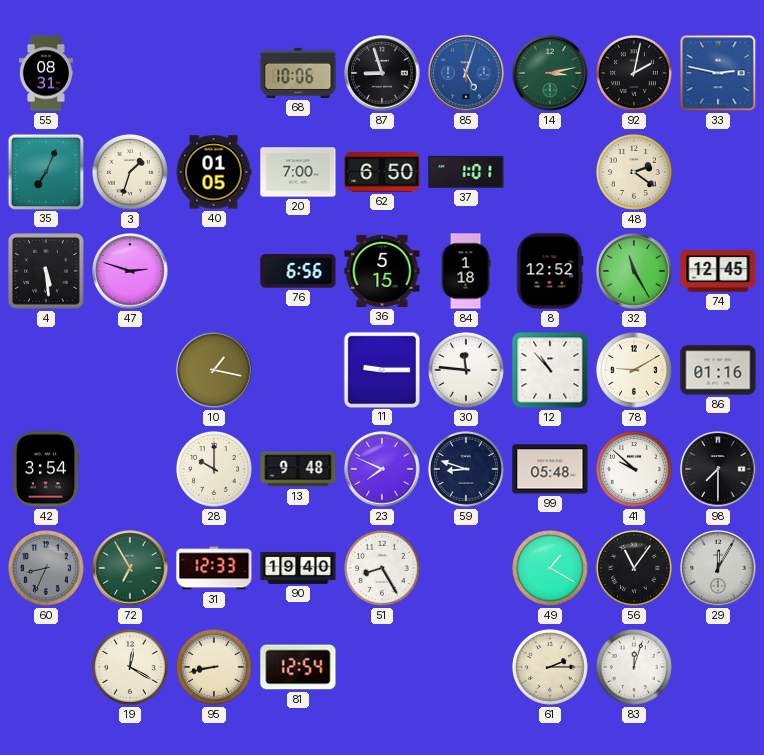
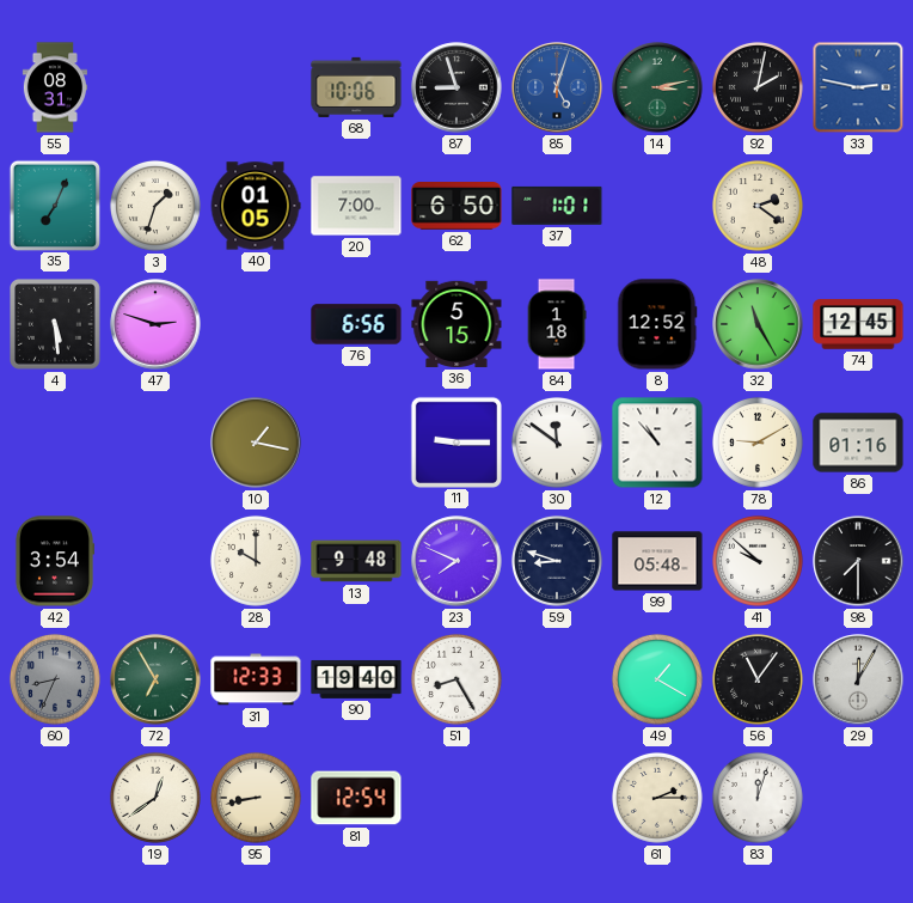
30: 11:46 -> 11:51 (557, 443)
19: 12:20 -> 12:39 (155, 798)
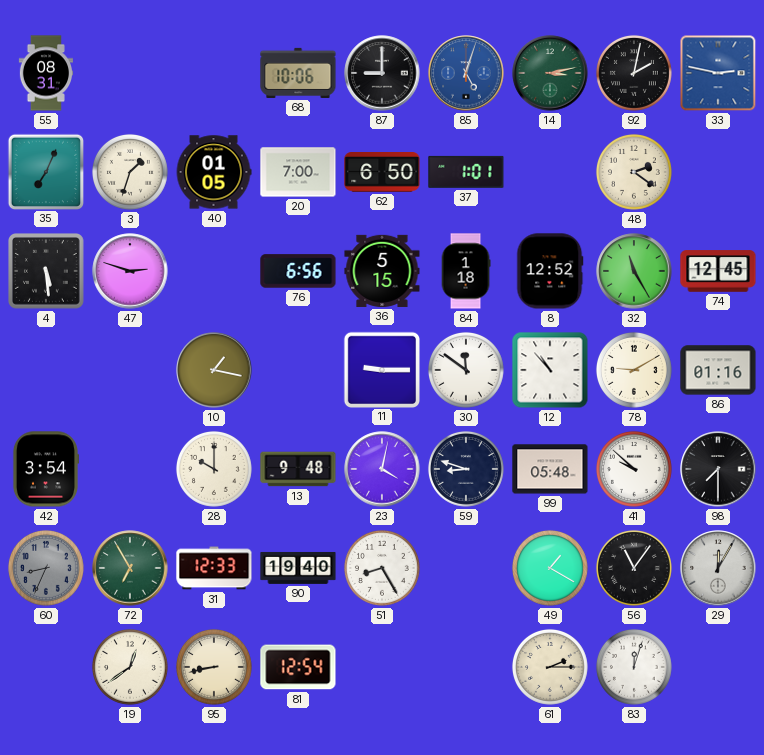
87: 8:57 -> 9:00 (382, 73)
23: 7:49 -> 4:02 (382, 469)
